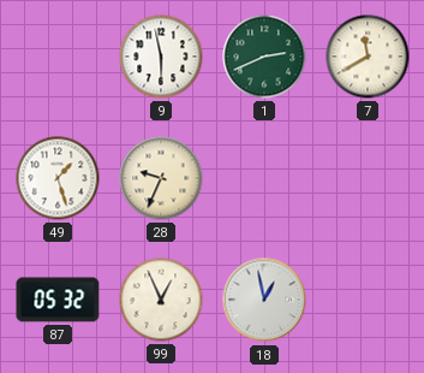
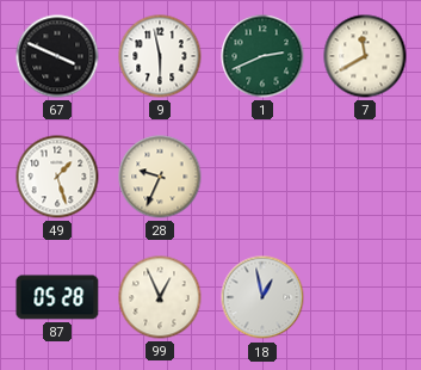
67: none -> 3:49 (57, 56)
87: 05:32 -> 05:28 (57, 297)
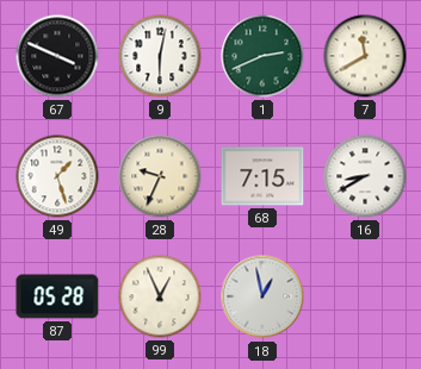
9: 5:58 -> 6:02 (160, 56)
68: none -> 7:15 (262, 176)
16: none -> 8:40 (365, 176)
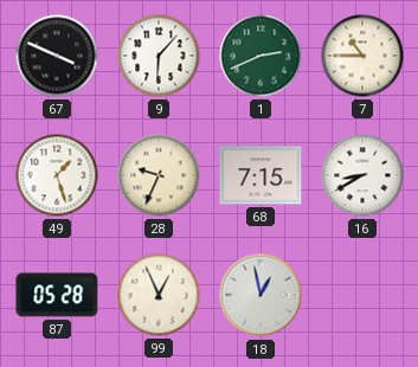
9: 6:02 -> 6:07 (159, 56)
7: 11:40 -> 10:45 (362, 56)
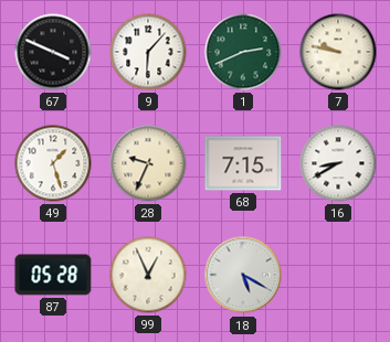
7: 10:45 -> 9:47 (338, 52)
18: 12:58 -> 5:20 (243, 275)
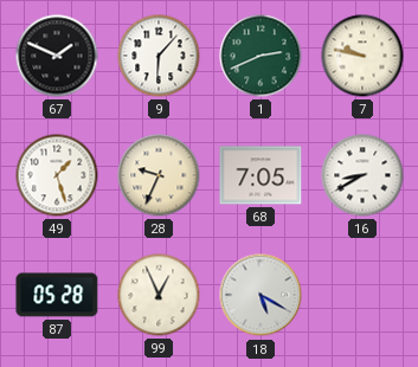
67: 3:49 -> 1:49 (57, 56)
68: 7:15 -> 7:05 (261, 175)
